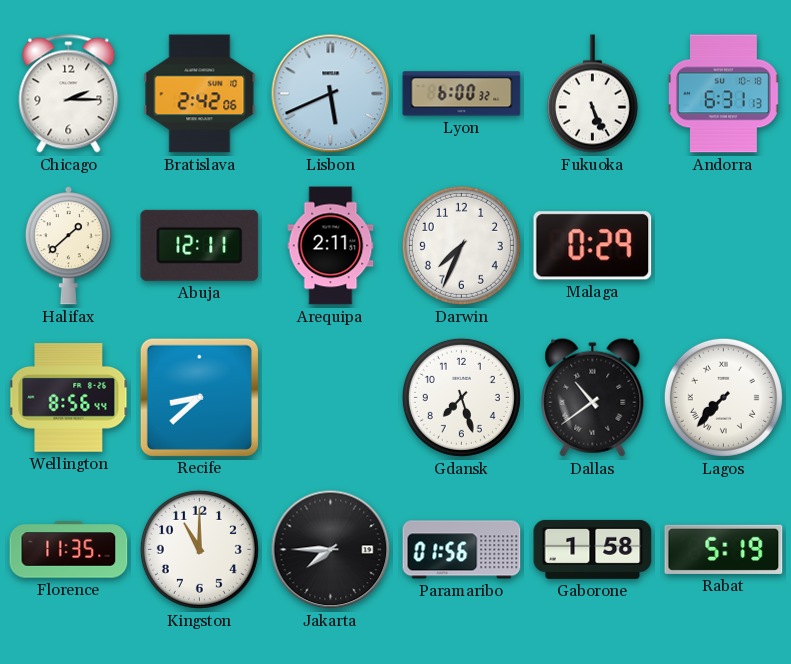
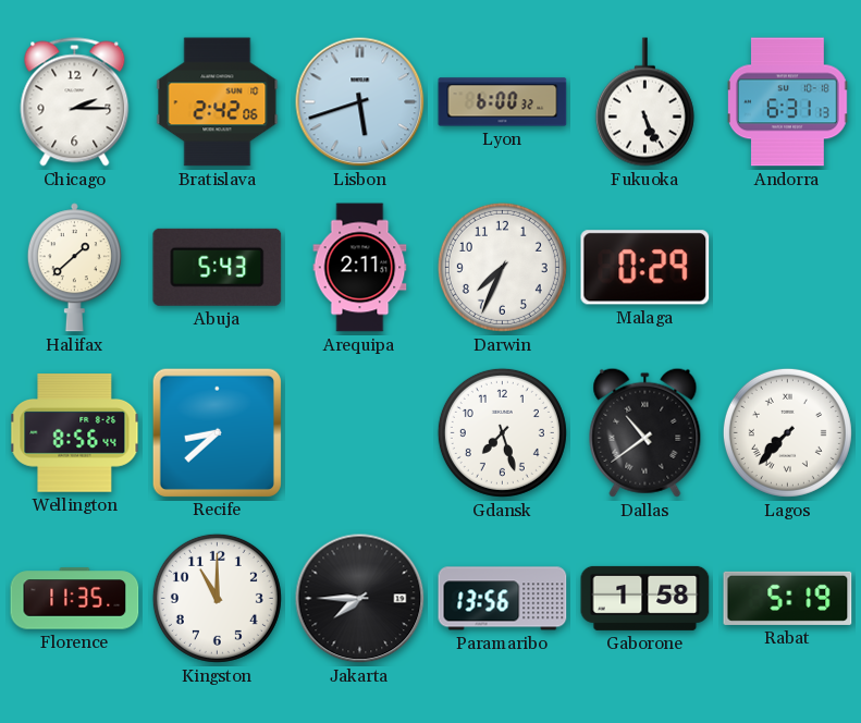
Lisbon: 5:41 -> 5:42 (360, 102)
Abuja: 12:11 -> 5:43 (218, 267)
Paramaribo: 01:56 -> 13:56 (503, 599)
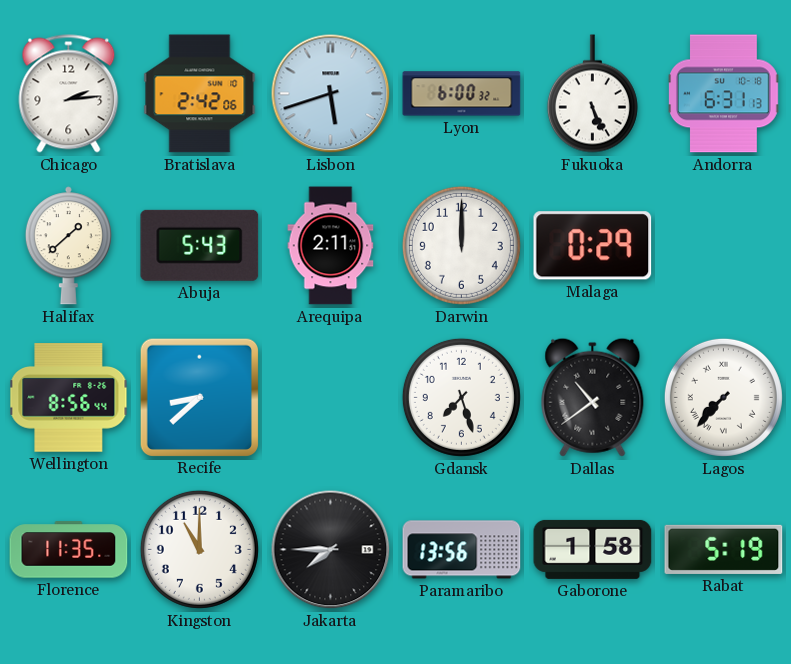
Chicago: 2:15 -> 2:14 (69, 94)
Darwin: 7:34 -> 12:00 (461, 245)
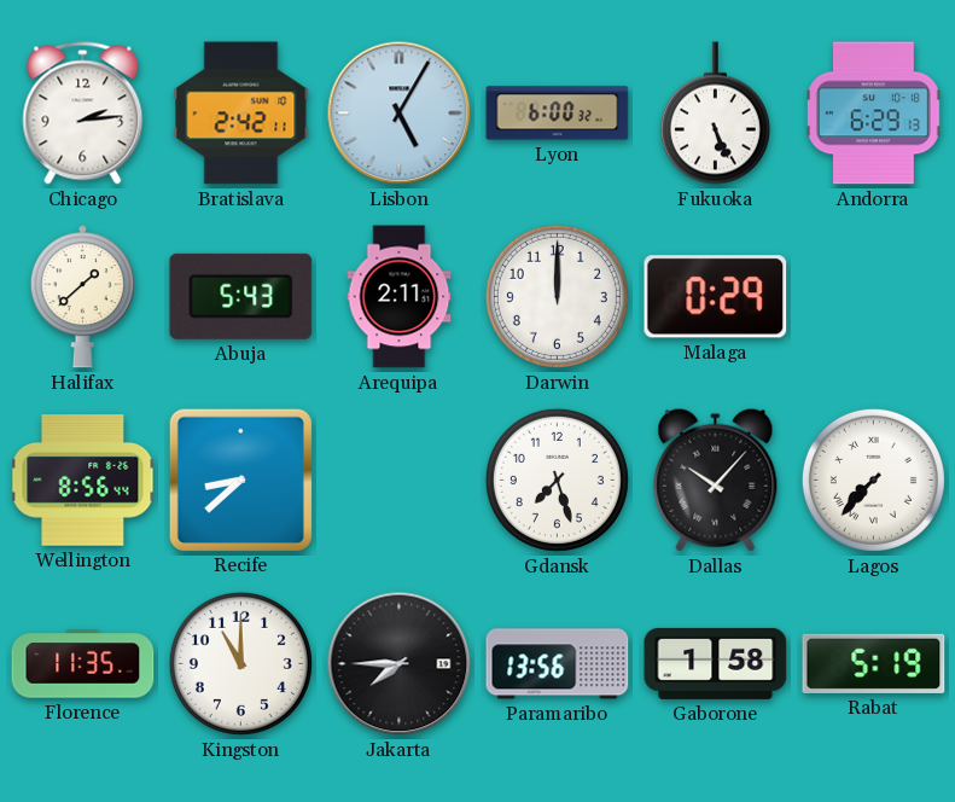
Bratislava: 2:42:06 -> 2:42:11 (241, 114)
Lisbon: 5:42 -> 5:05 (400, 114)
Andorra: 6:31 -> 6:29 (874, 114)
Dallas: 10:39 -> 10:07 (716, 480)
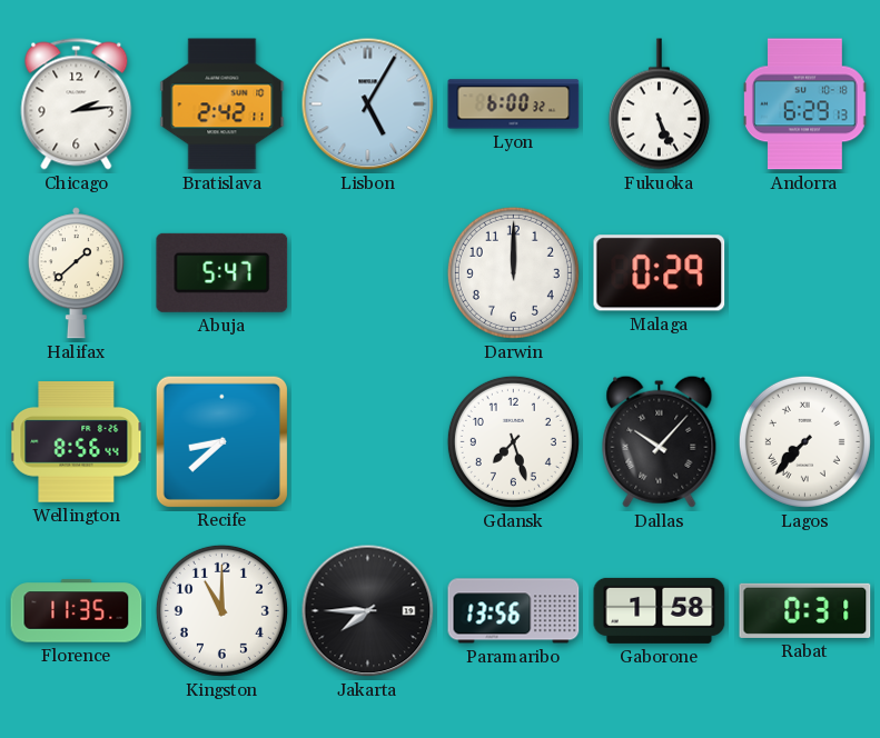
Abuja: 5:43 -> 5:47 (223, 272)
Arequipa: 2:11 -> none (400, 297)
Rabat: 5:19 -> 0:31 (805, 610)
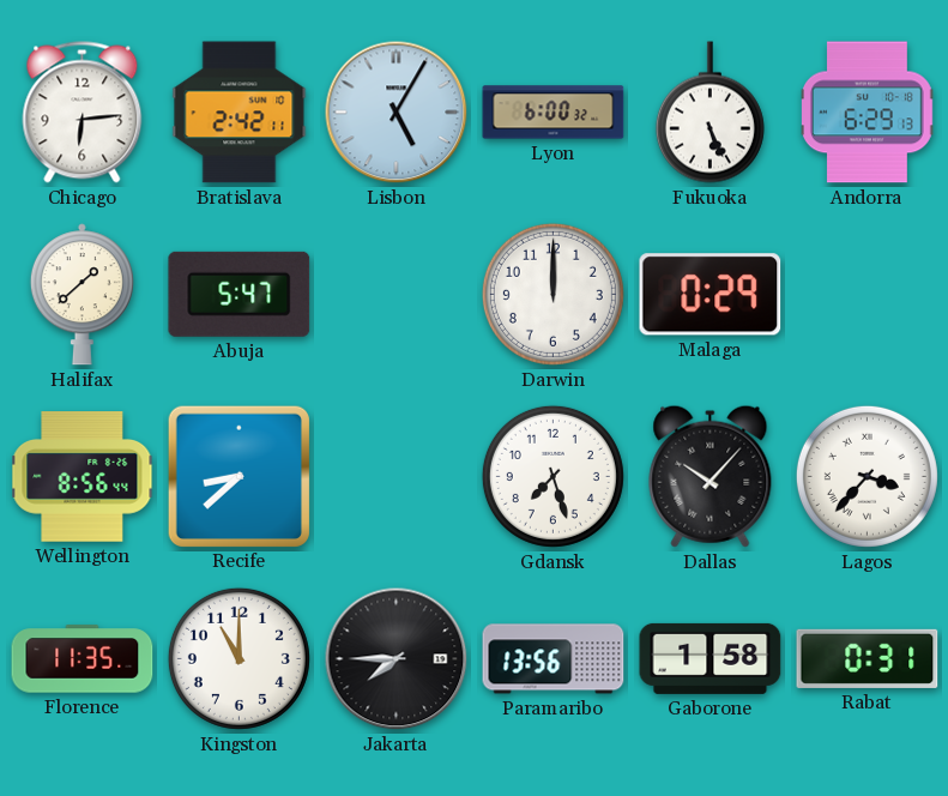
Chicago: 2:14 -> 6:14 (83, 113)
Lagos: 7:37 -> 3:37 (867, 476)
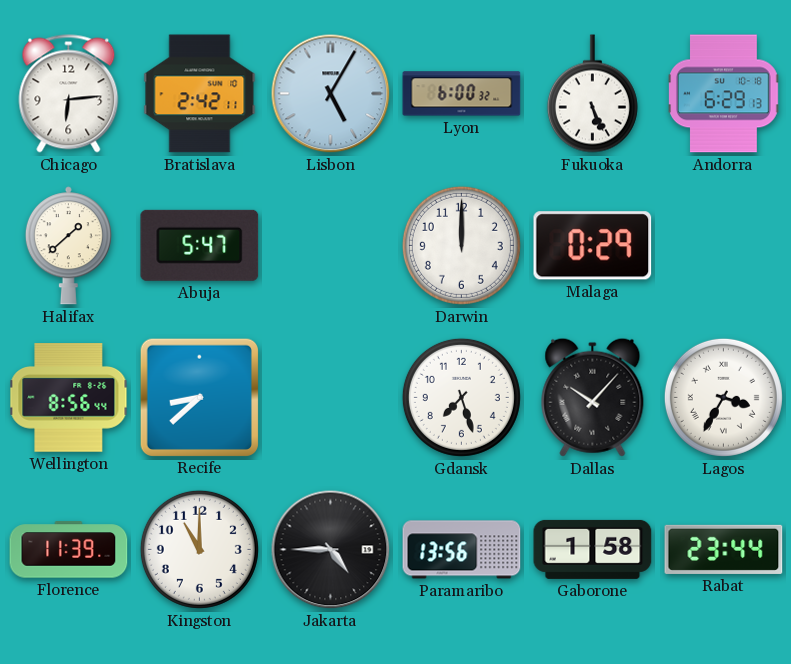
Lagos: 3:37 -> 3:35 (723, 397)
Florence: 11:35 -> 11:39 (69, 550)
Jakarta: 7:45 -> 4:45 (331, 550)
Rabat: 0:31 -> 23:44 (724, 549)
